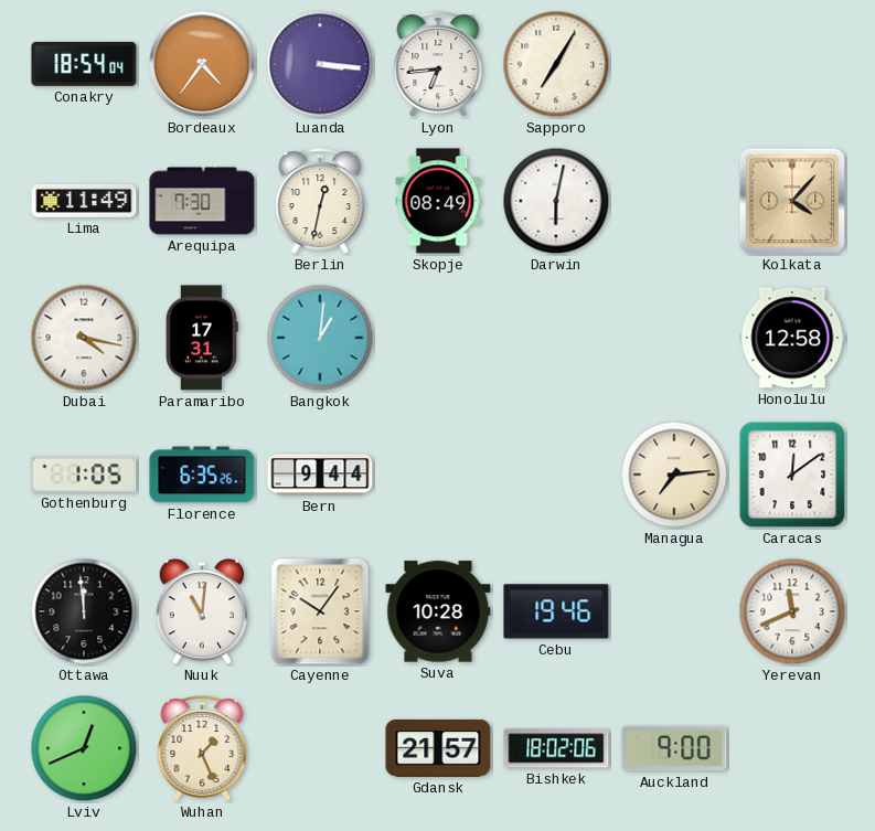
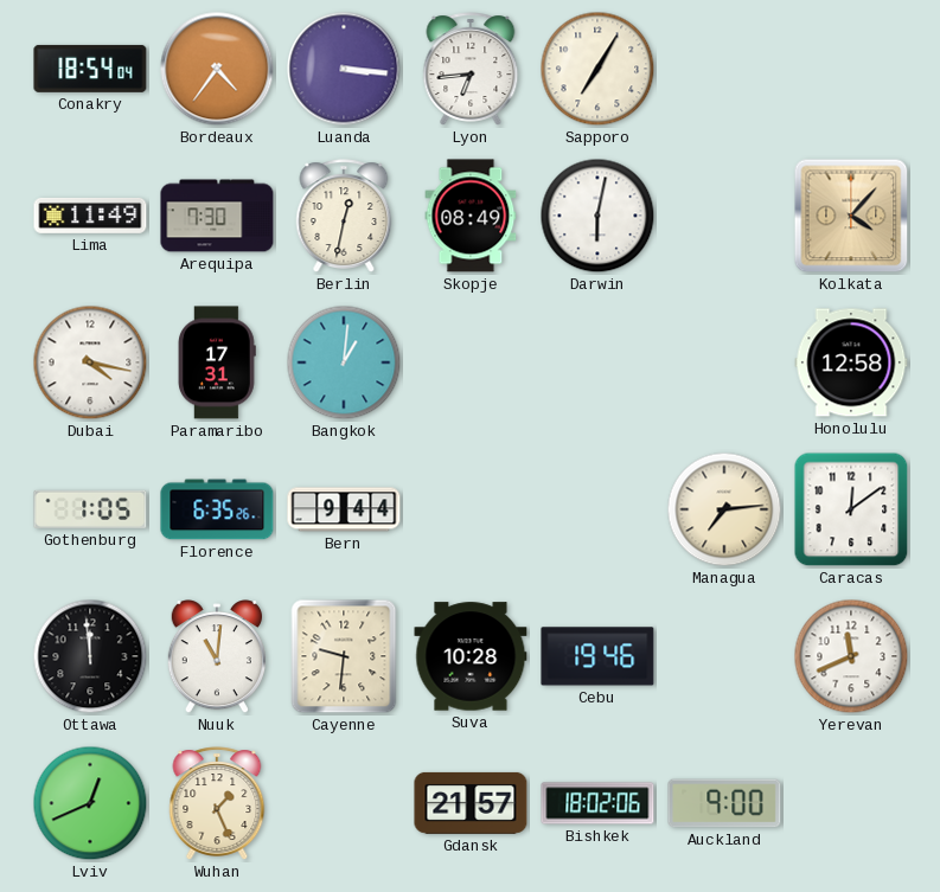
Cayenne: 10:06 -> 9:31 (344, 656)
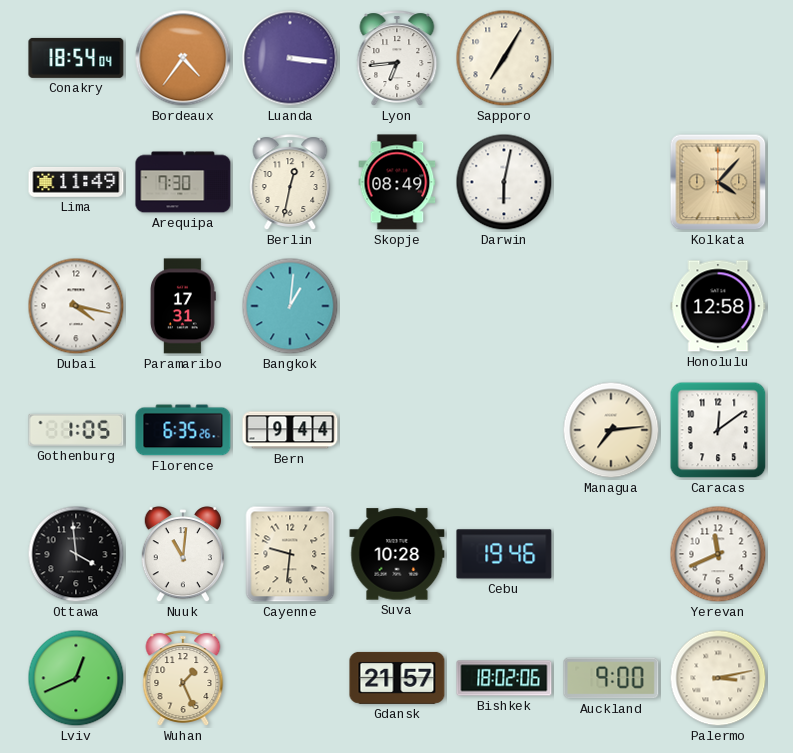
Ottawa: 11:59 -> 3:59 (76, 554)
Palermo: none -> 3:13 (718, 678)
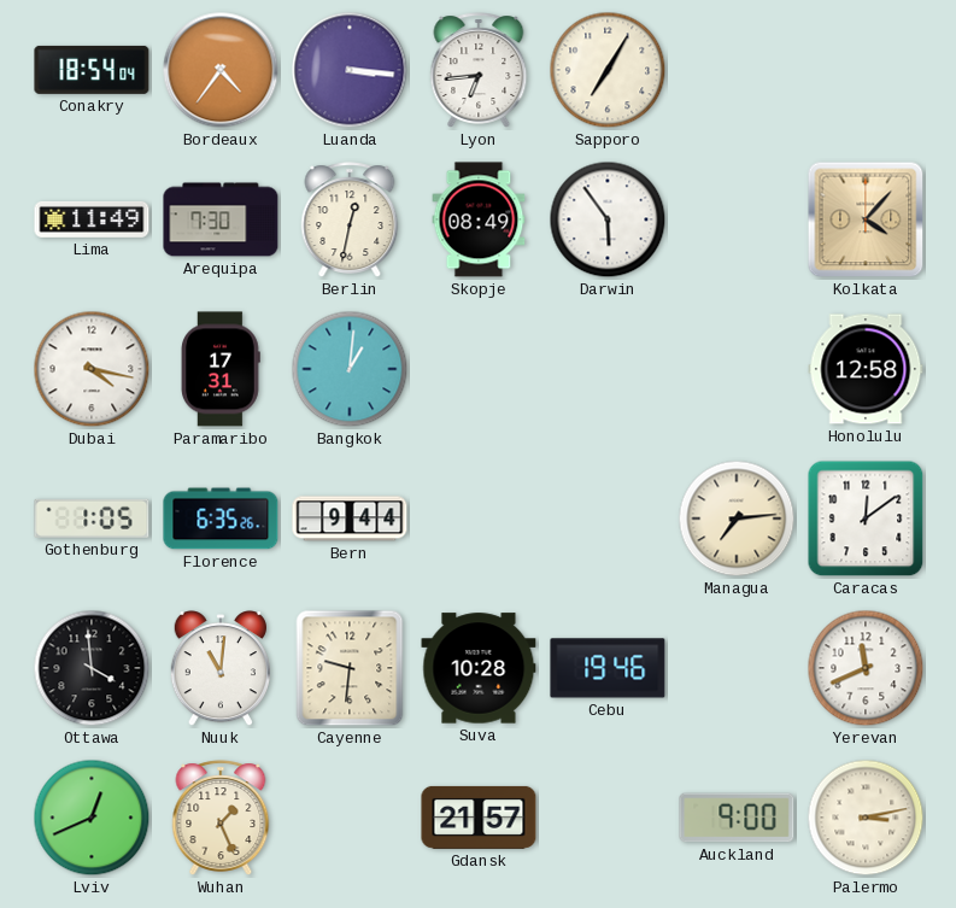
Darwin: 6:02 -> 5:54 (608, 219)
Bishkek: 18:02 -> none (504, 678)
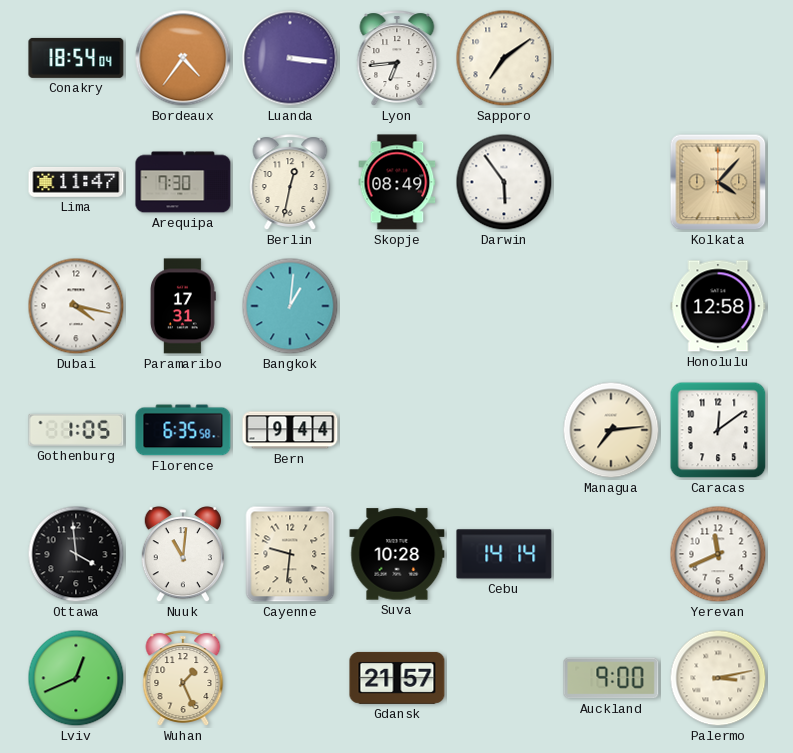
Sapporo: 7:05 -> 7:09 (504, 58)
Lima: 11:49 -> 11:47 (76, 182)
Florence: 6:35:26 -> 6:35:58 (183, 430)
Cebu: 19:46 -> 14:14 (504, 554)
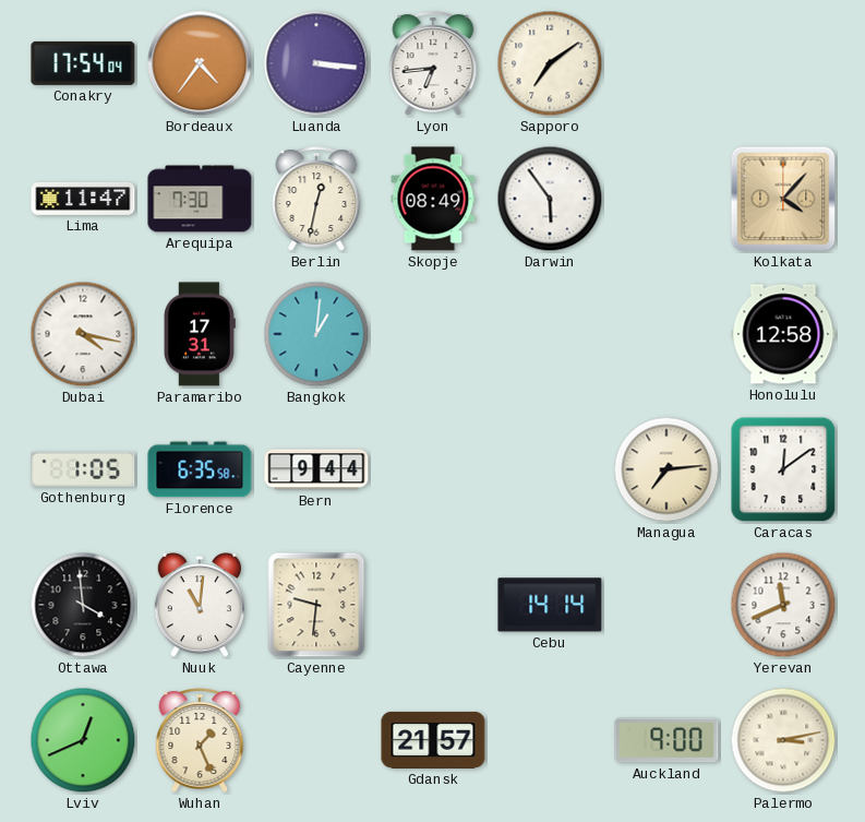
Conakry: 18:54 -> 17:54 (83, 63)
Suva: 10:28 -> none (397, 554)
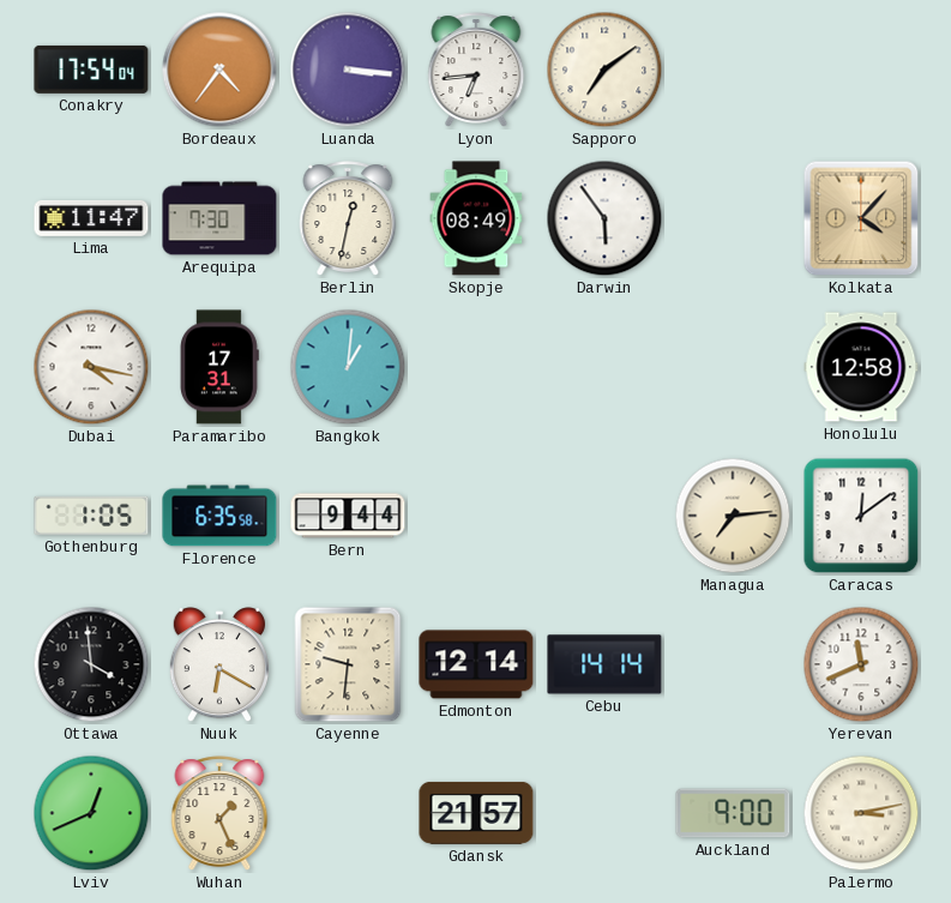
Nuuk: 11:01 -> 6:20 (219, 666)
Edmonton: none -> 12:14 (476, 664)
